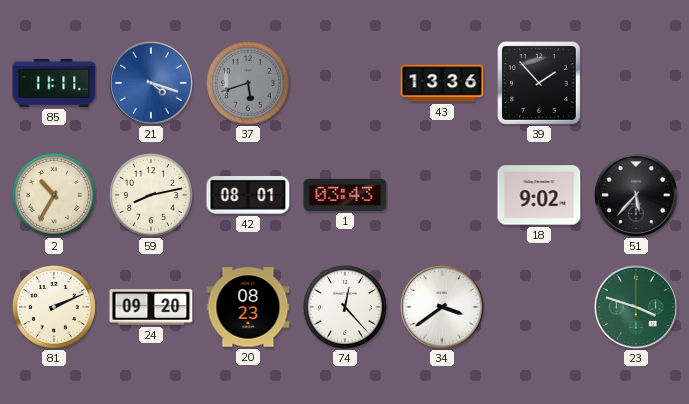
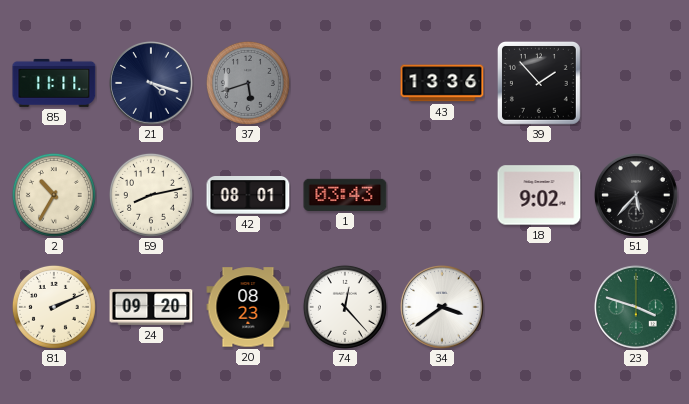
21 dial: blue -> navy (152, 84)
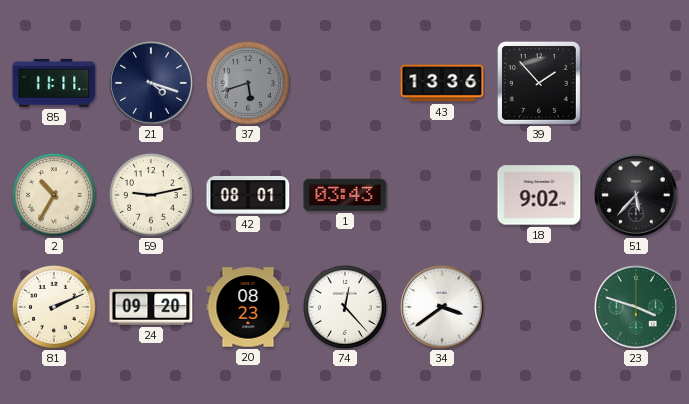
59: 8:13 -> 9:13 (151, 195)
